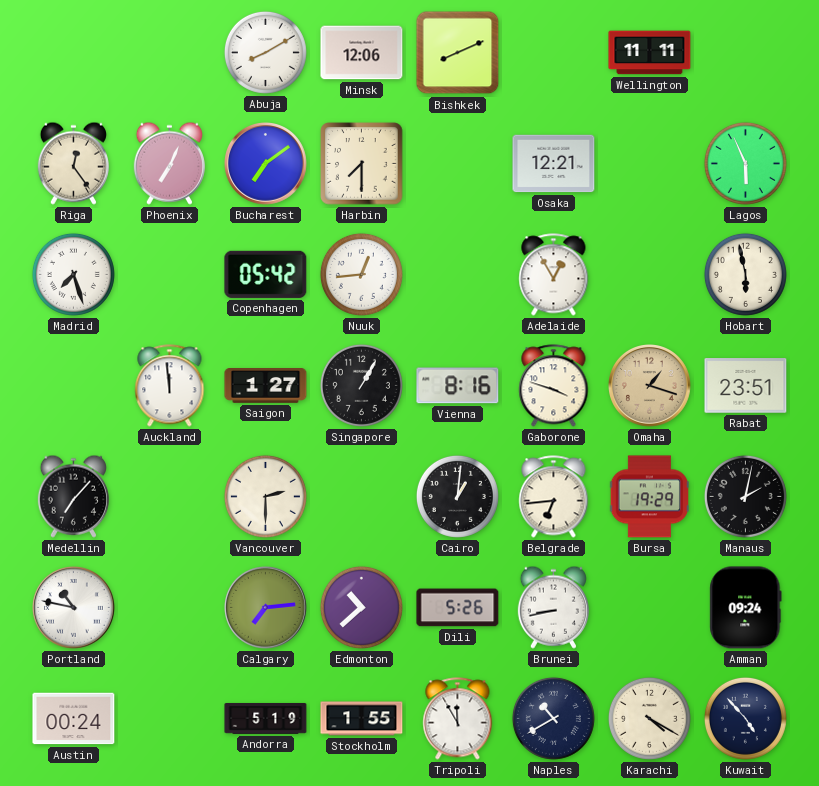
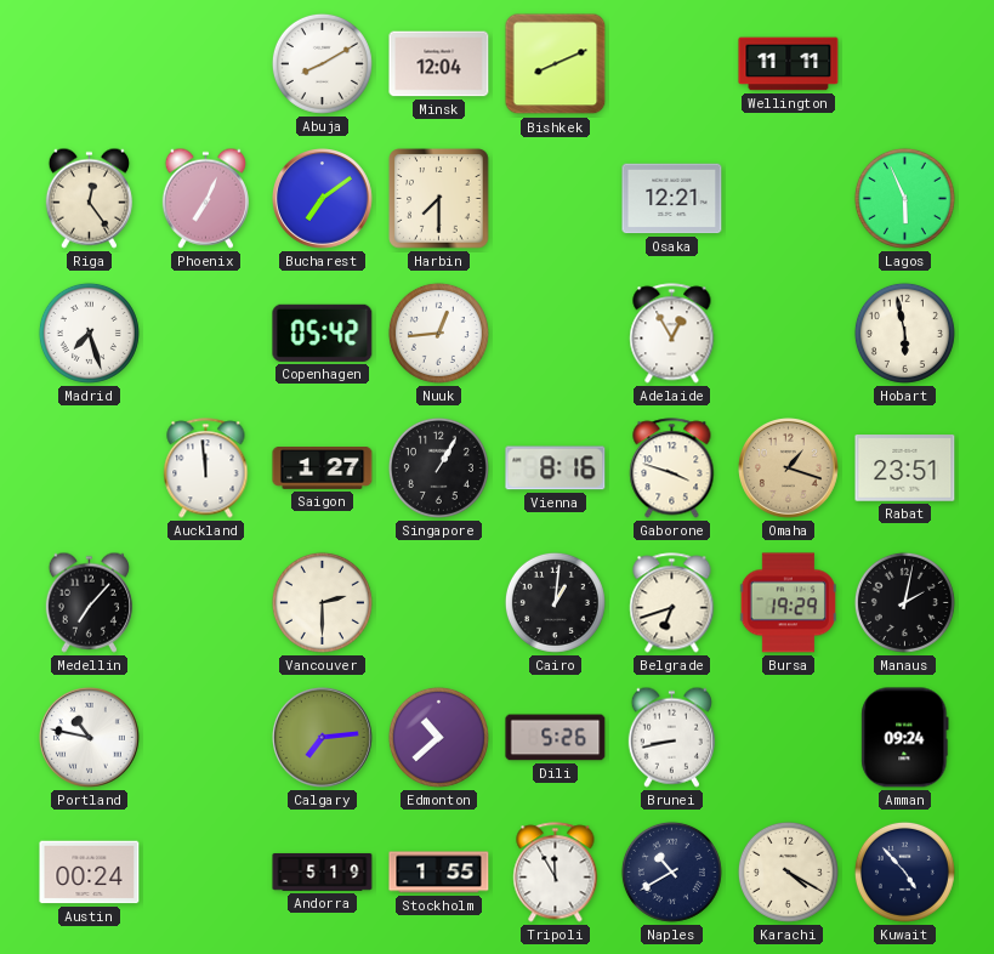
Minsk: 12:06 -> 12:04 (439, 64)
Belgrade: 6:44 -> 6:42 (672, 603)
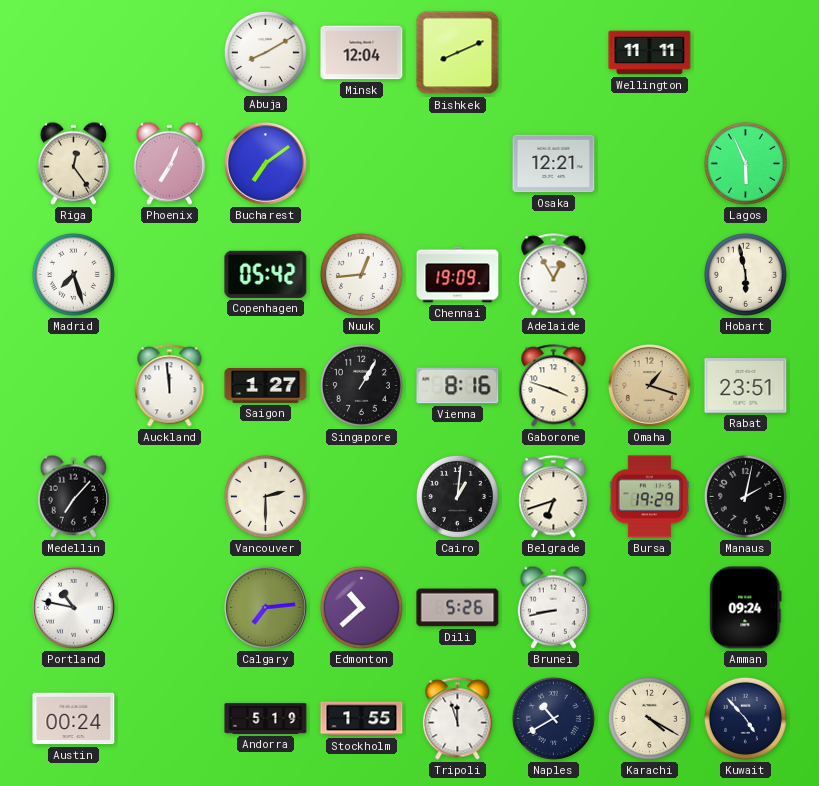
Harbin: 7:30 -> none (439, 199)
Chennai: none -> 19:09 (458, 275)
Tripoli: 11:55 -> 11:57 (458, 719)
